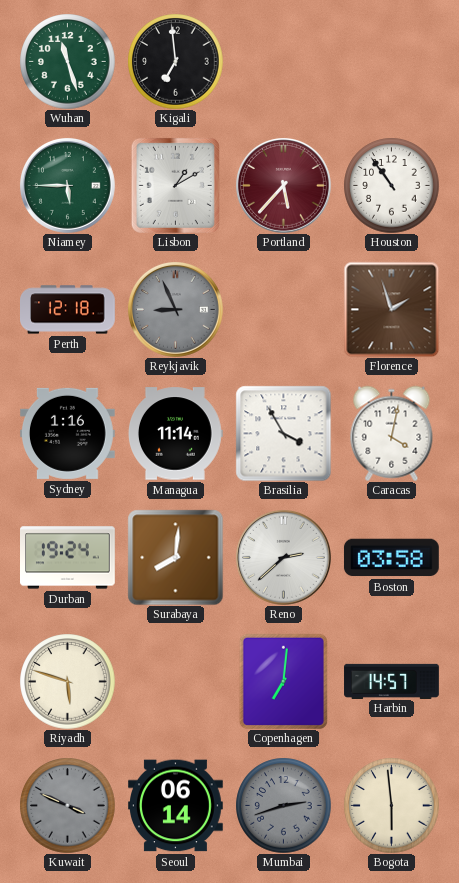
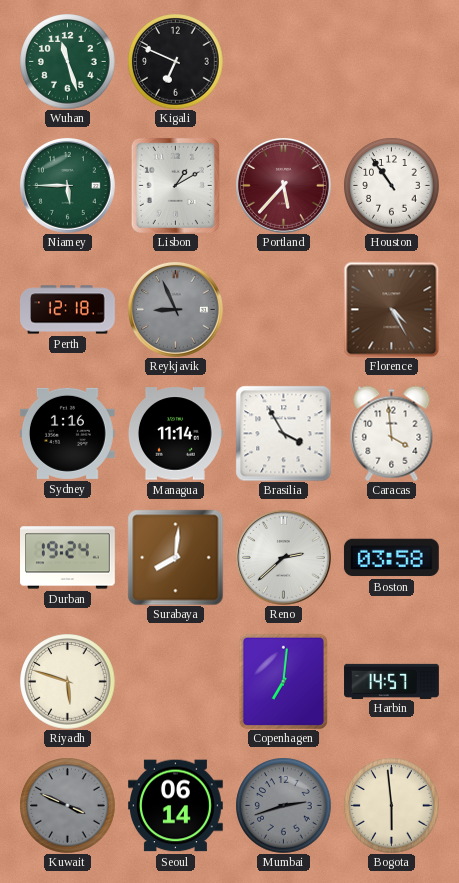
Kigali: 6:59 -> 6:49 (175, 61)
Florence: 1:57 -> 4:25 (391, 309)
Caracas: 4:02 -> 3:59 (392, 433)
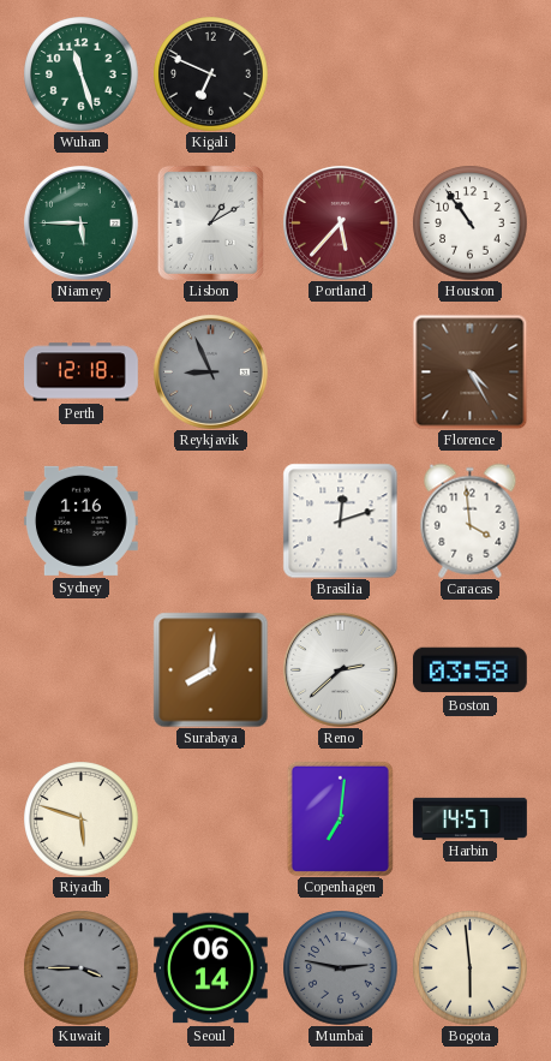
Managua: 11:14 -> none (175, 434)
Brasilia: 3:55 -> 12:12 (340, 520)
Durban: 19:24 -> none (68, 558)
Kuwait: 3:49 -> 3:45 (80, 967)
Mumbai: 2:42 -> 2:47 (340, 967)
